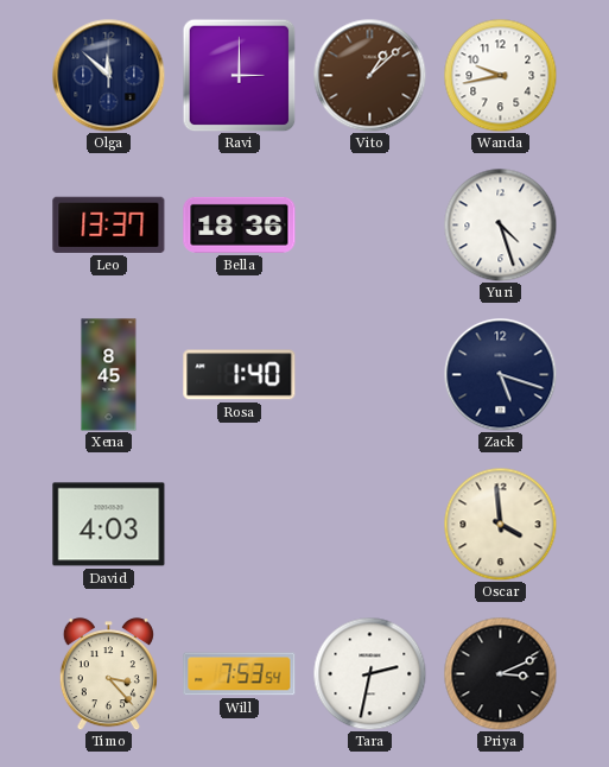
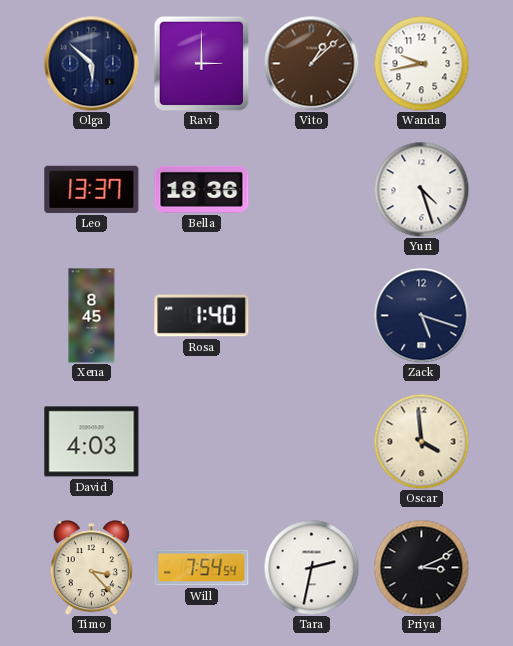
Olga: 11:52 -> 5:52 (91, 63)
Will: 7:53 -> 7:54 (202, 568)
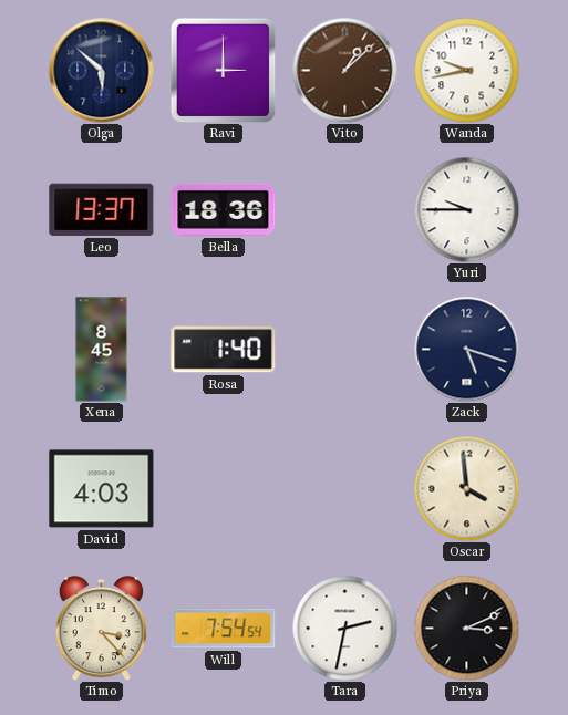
Yuri: 4:27 -> 9:45 (466, 209)
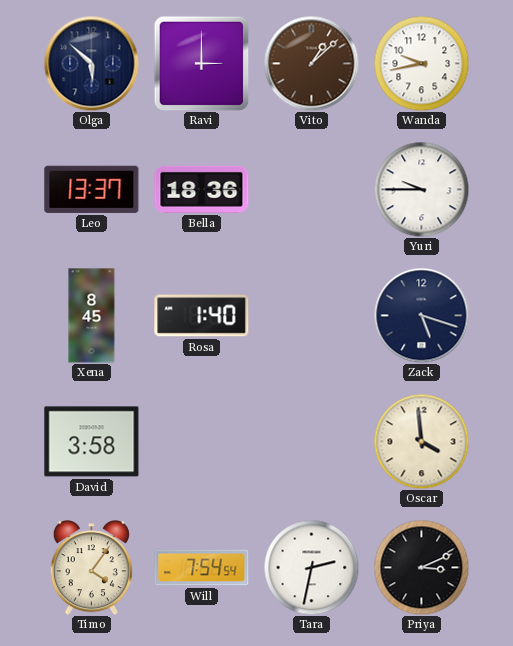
David: 4:03 -> 3:58 (92, 442)
Timo: 3:23 -> 4:06 (91, 568)
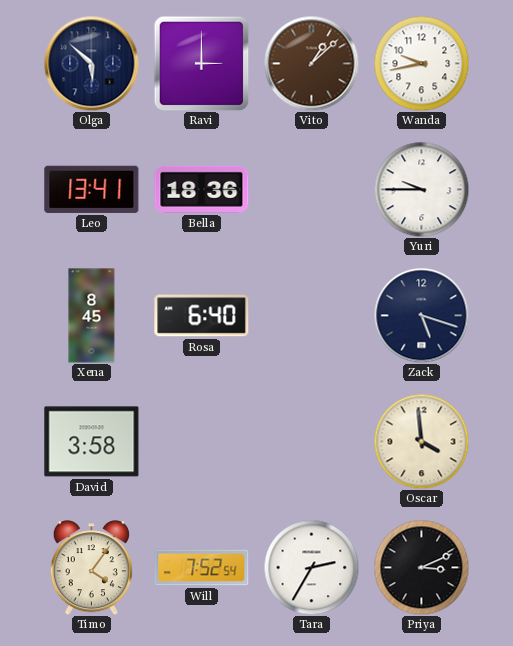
Leo: 13:37 -> 13:41 (92, 189)
Rosa: 1:40 -> 6:40 (202, 316)
Will: 7:54 -> 7:52 (202, 568)
Tara: 2:32 -> 2:35 (311, 567)
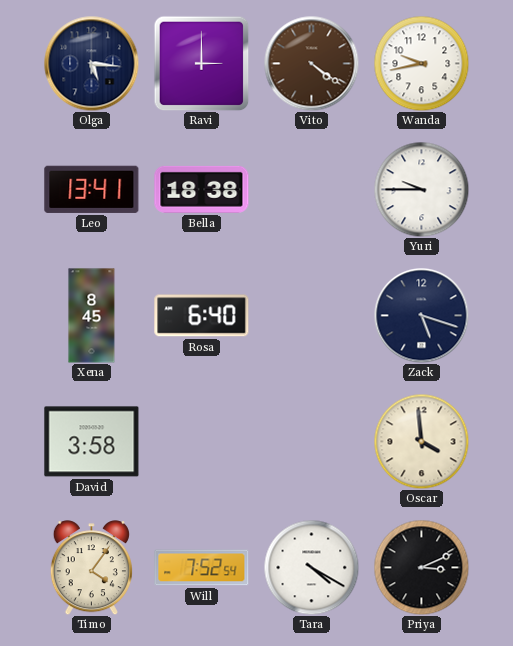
Olga: 5:52 -> 5:16 (91, 63)
Vito: 1:08 -> 4:21 (311, 63)
Bella: 18:36 -> 18:38 (202, 189)
Tara: 2:35 -> 4:20 (311, 567)
